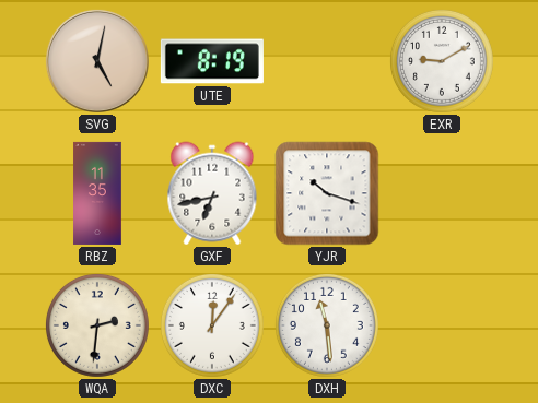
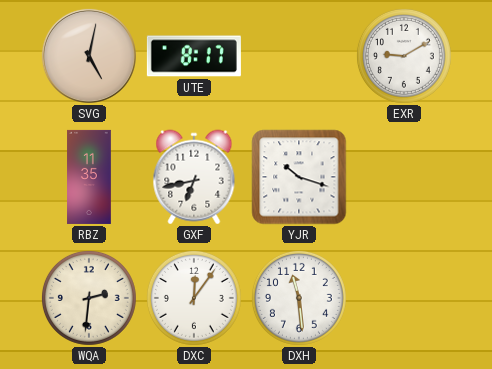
UTE: 8:19 -> 8:17 (194, 56)
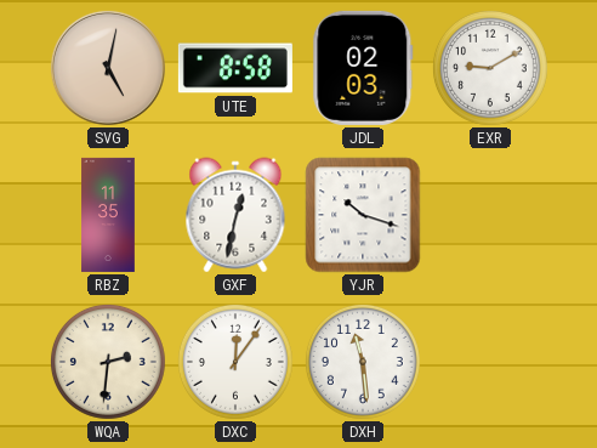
UTE: 8:17 -> 8:58 (235, 68)
JDL: none -> 02:03 (363, 68)
GXF: 6:43 -> 12:32 (235, 215)
